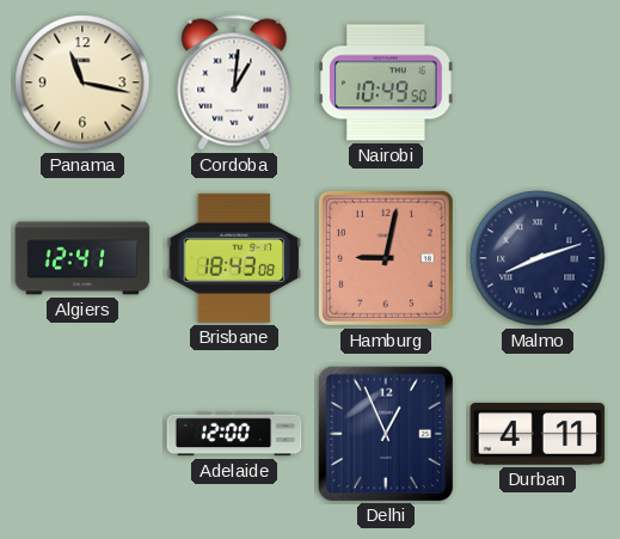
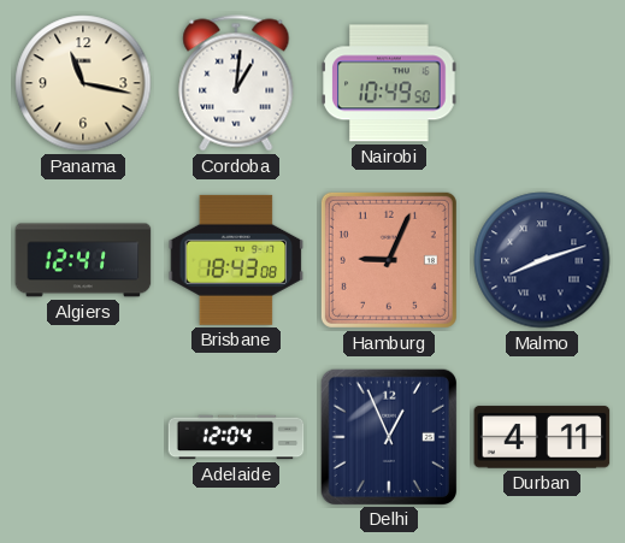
Hamburg: 9:02 -> 9:04 (389, 260)
Adelaide: 12:00 -> 12:04 (236, 437)
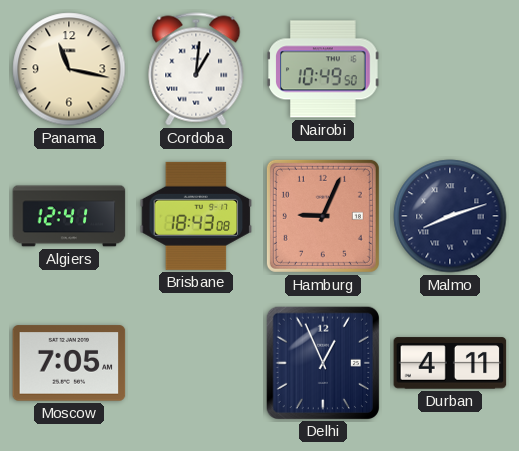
Moscow: none -> 7:05 (69, 363)
Adelaide: 12:04 -> none (236, 437)
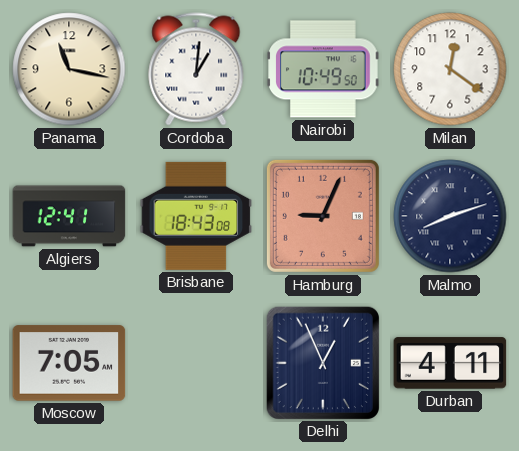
Milan: none -> 12:21 (450, 69)
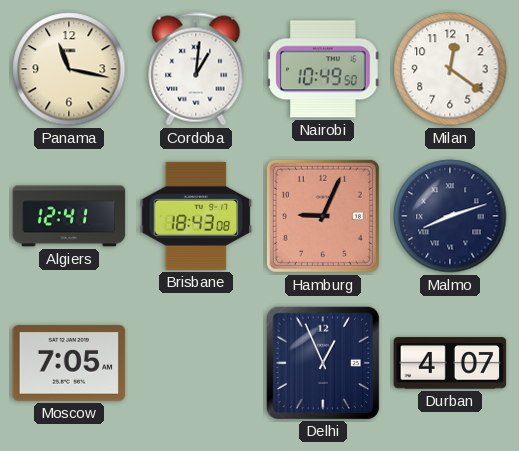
Durban: 4:11 -> 4:07 (450, 363)
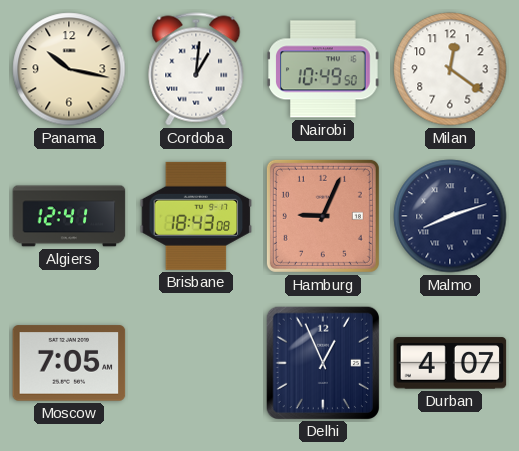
Panama: 11:17 -> 10:17 (69, 69)
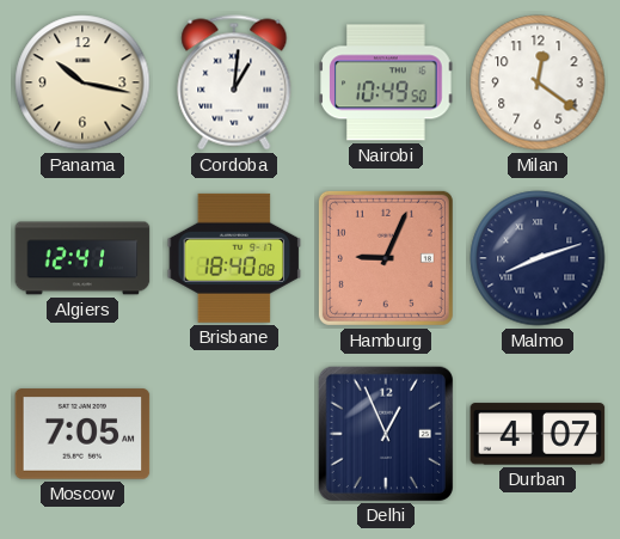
Brisbane: 18:43 -> 18:40 (234, 258)
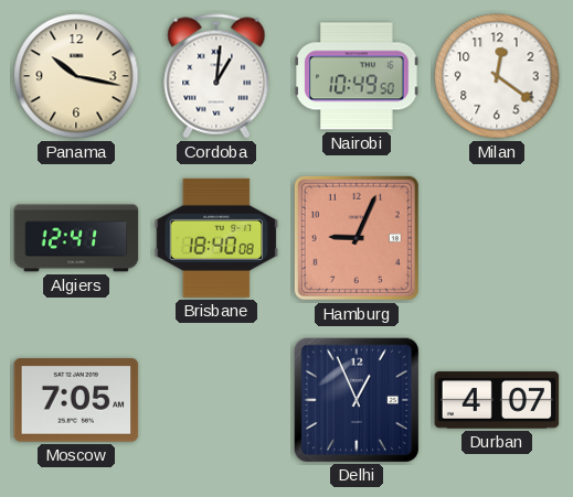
Malmo: 8:12 -> none (538, 258)
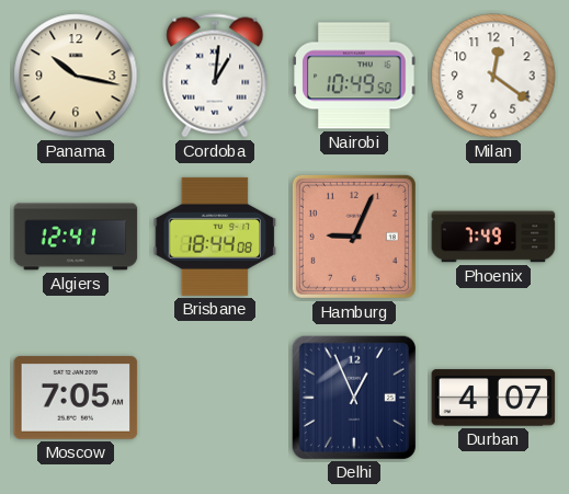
Brisbane: 18:40 -> 18:44 (215, 237)
Phoenix: none -> 7:49 (493, 237)
